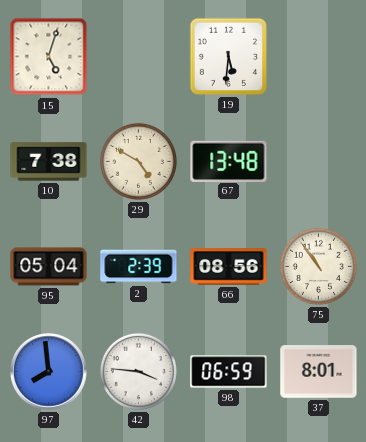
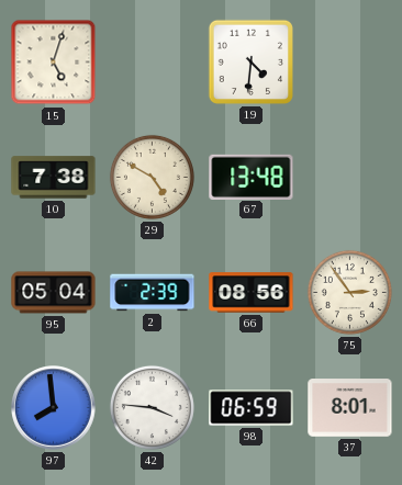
19: 5:31 -> 4:31 (250, 61)
75: 10:54 -> 2:54 (349, 292)
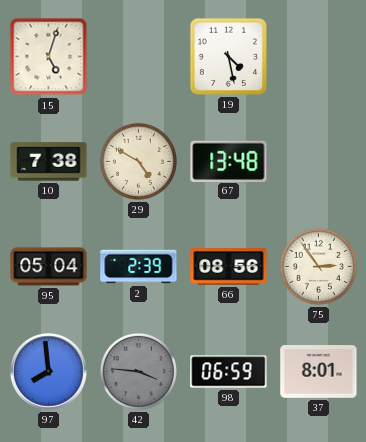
19: 4:31 -> 4:28 (228, 56)
42 dial: white -> grey (138, 371)
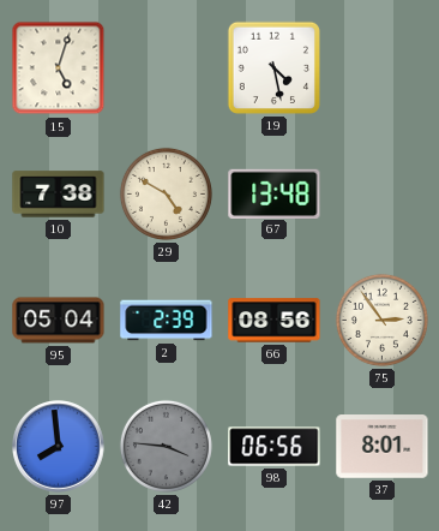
98: 06:59 -> 06:56 (275, 447)
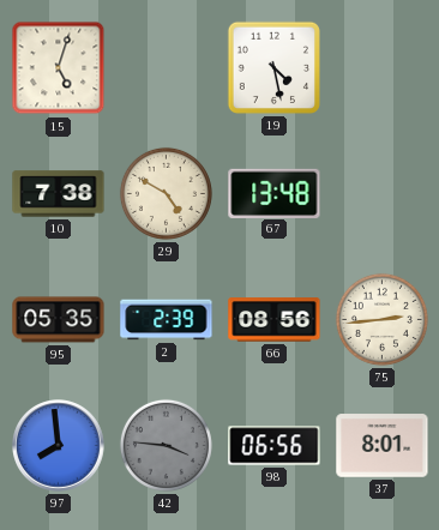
95: 05:04 -> 05:35 (59, 320)
75: 2:54 -> 2:44 (381, 319)
